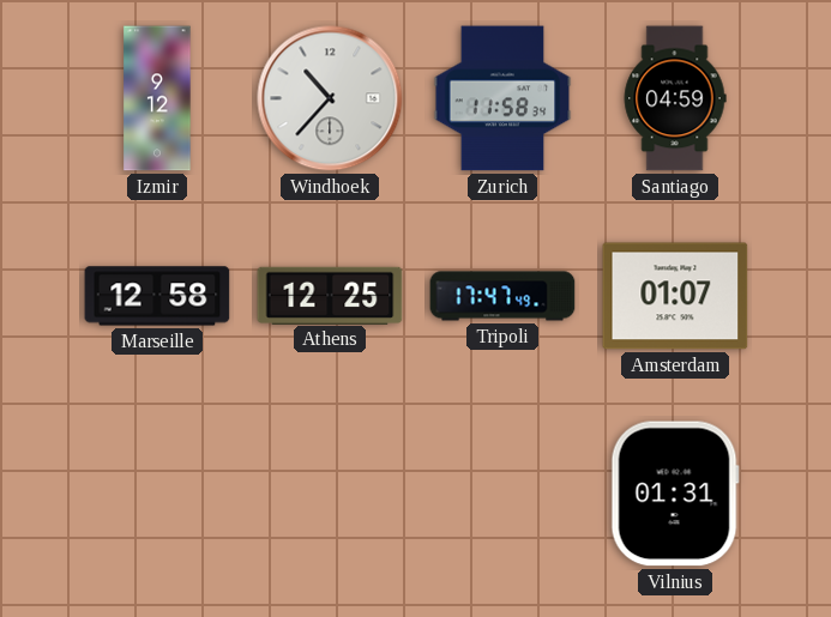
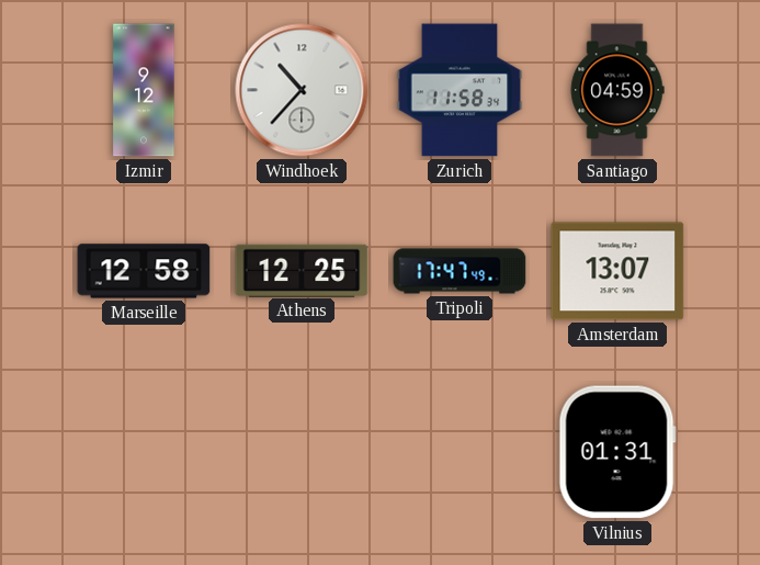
Amsterdam: 01:07 -> 13:07 (617, 271)
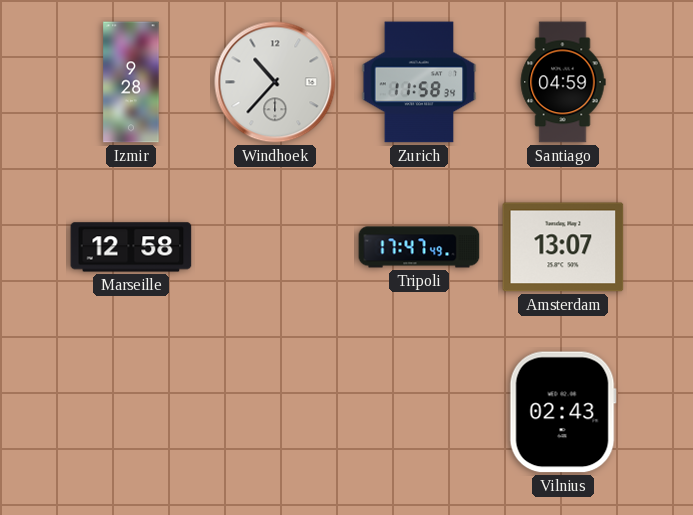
Izmir: 9:12 -> 9:28 (131, 82)
Athens: 12:25 -> none (302, 270)
Vilnius: 01:31 -> 02:43 (563, 412)
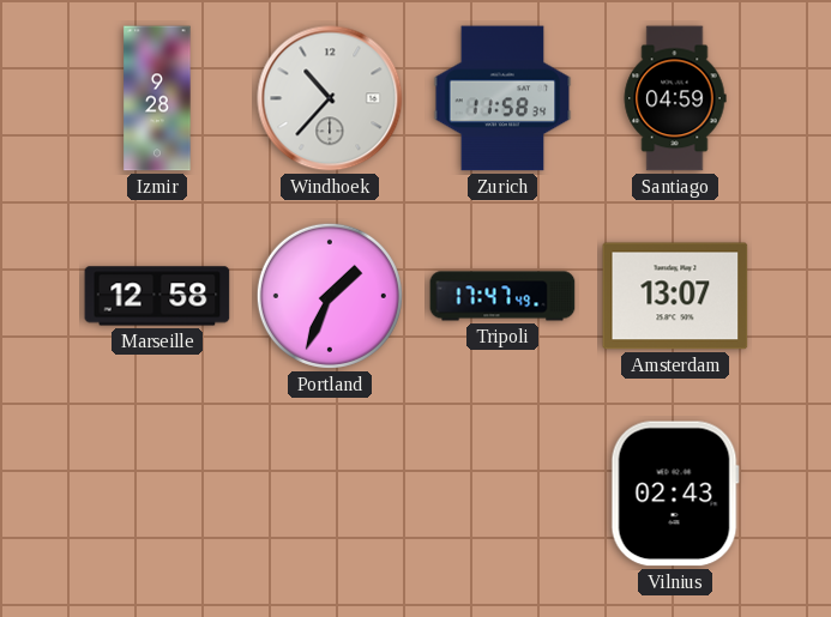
Portland: none -> 1:34 (330, 296)
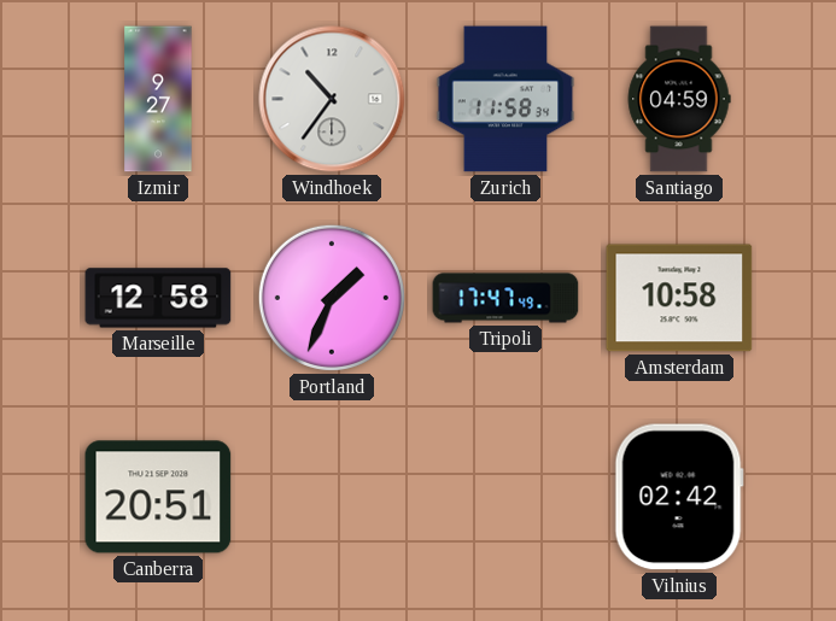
Izmir: 9:28 -> 9:27 (158, 99)
Windhoek: 10:37 -> 10:36 (332, 99)
Amsterdam: 13:07 -> 10:58 (679, 298)
Canberra: none -> 20:51 (158, 497)
Vilnius: 02:43 -> 02:42 (679, 497)
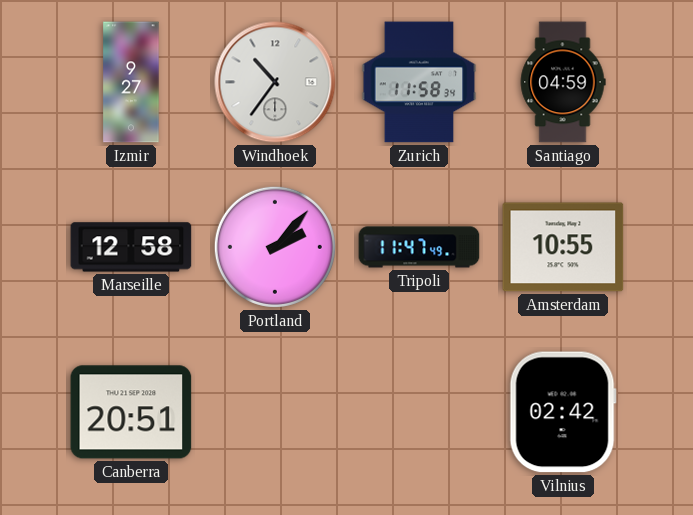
Portland: 1:34 -> 2:07 (275, 247)
Tripoli: 17:47 -> 11:47 (419, 247)
Amsterdam: 10:58 -> 10:55 (563, 247)
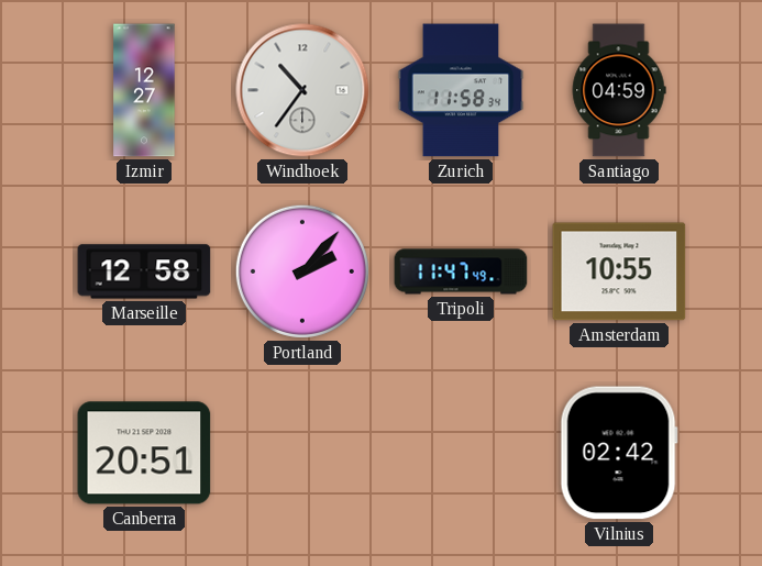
Izmir: 9:27 -> 12:27 (144, 90)
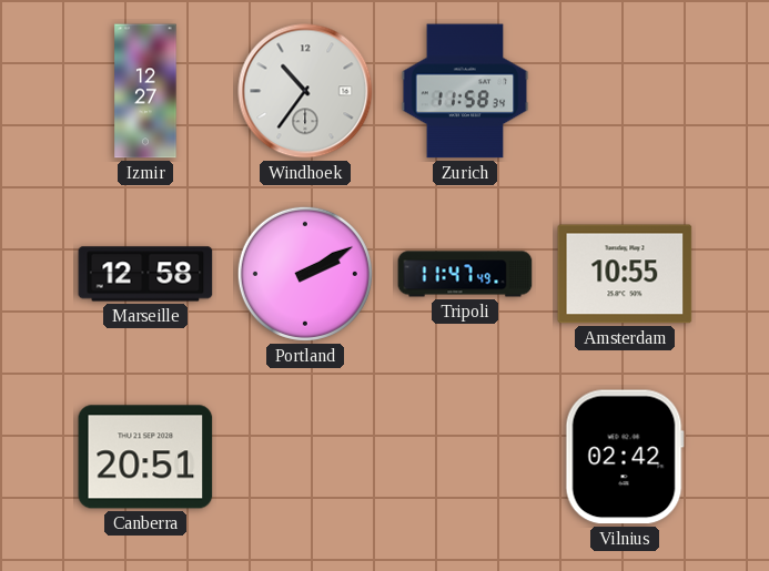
Santiago: 04:59 -> none (619, 90)
Portland: 2:07 -> 2:10 (305, 274)
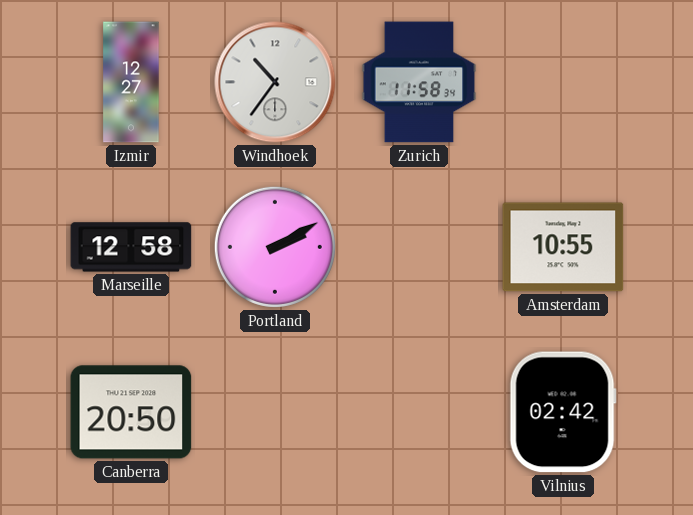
Tripoli: 11:47 -> none (465, 274)
Canberra: 20:51 -> 20:50 (131, 412)
